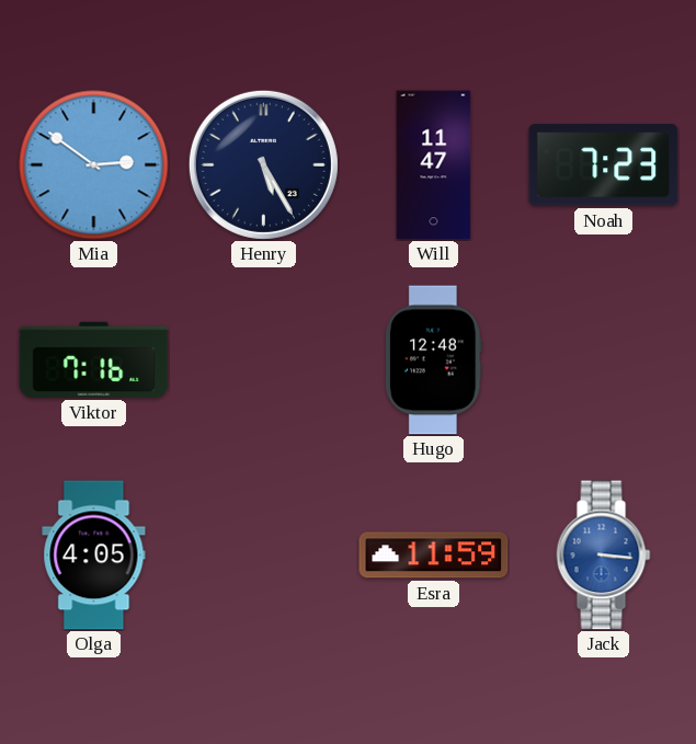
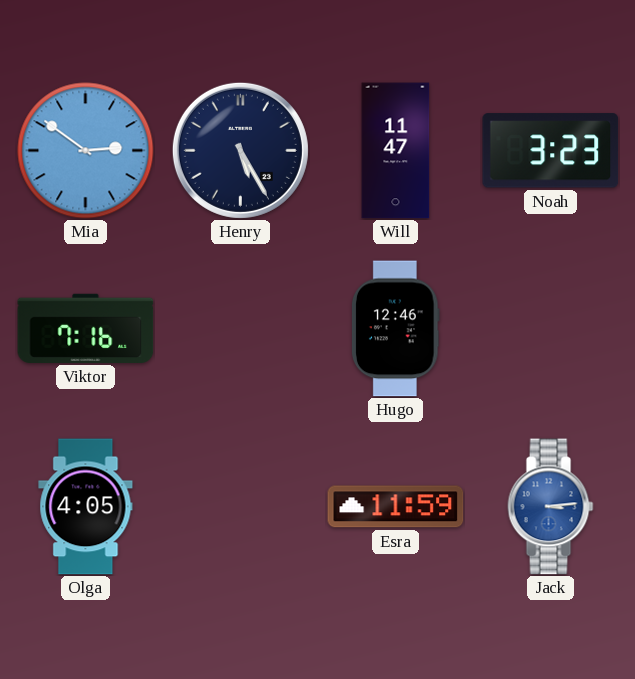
Noah: 7:23 -> 3:23 (551, 151)
Hugo: 12:48 -> 12:46 (395, 329)
Jack: 3:16 -> 3:14 (551, 507)
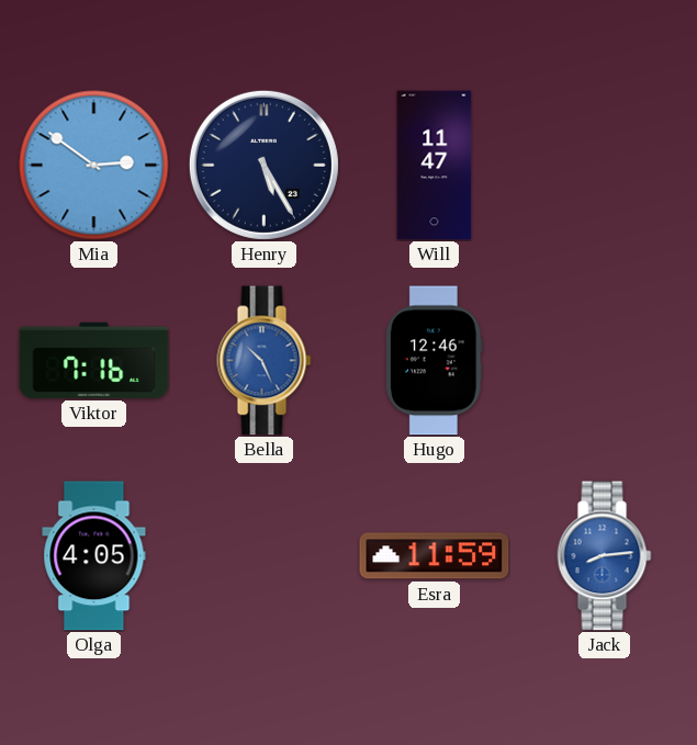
Noah: 3:23 -> none (551, 151)
Bella: none -> 10:26 (265, 361)
Jack: 3:14 -> 8:14 (605, 556)
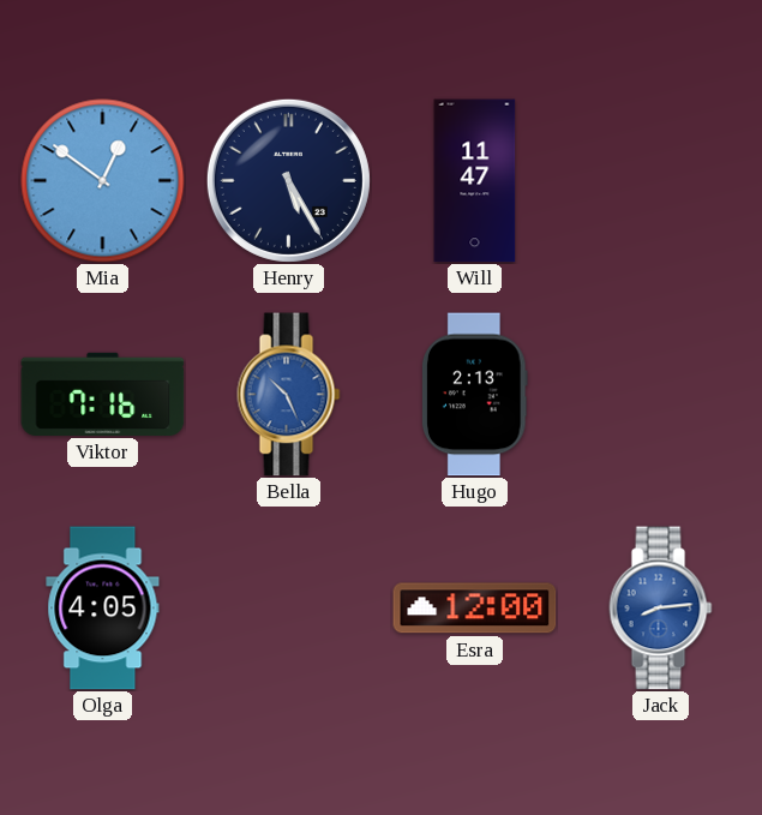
Mia: 2:51 -> 12:51 (103, 181)
Hugo: 12:46 -> 2:13 (474, 395)
Esra: 11:59 -> 12:00 (475, 609)
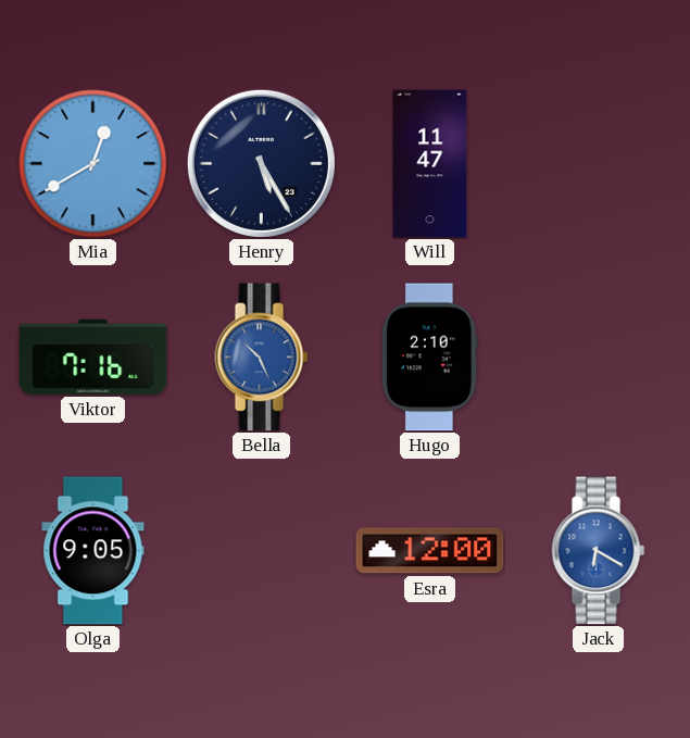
Mia: 12:51 -> 12:40 (93, 164)
Hugo: 2:13 -> 2:10 (429, 358)
Olga: 4:05 -> 9:05 (93, 551)
Jack: 8:14 -> 6:20 (599, 551)
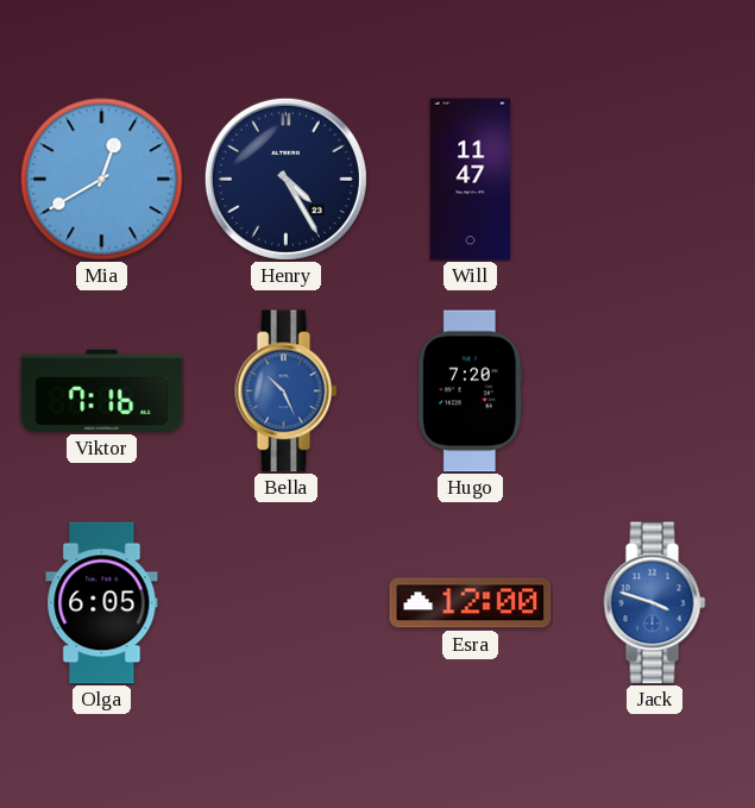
Henry: 5:25 -> 4:25 (285, 178)
Hugo: 2:10 -> 7:20 (470, 392)
Olga: 9:05 -> 6:05 (102, 603)
Jack: 6:20 -> 3:48 (655, 603)
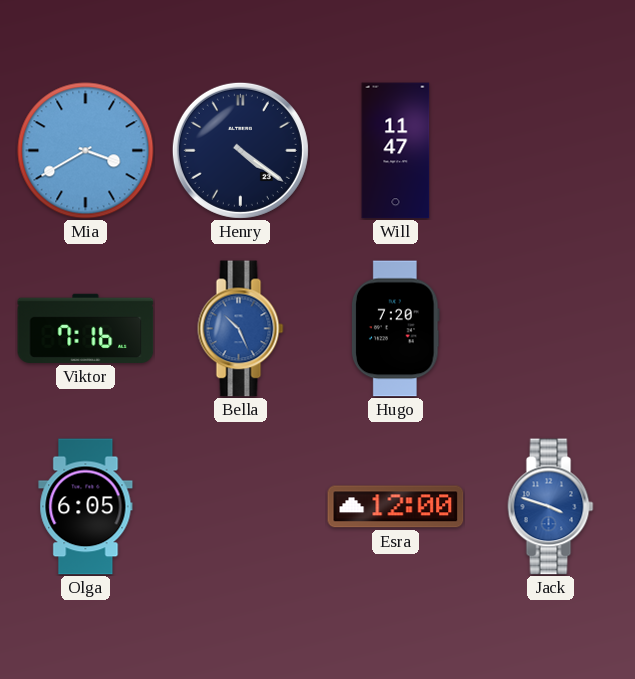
Mia: 12:40 -> 3:40 (86, 151)
Henry: 4:25 -> 4:21 (240, 150)
